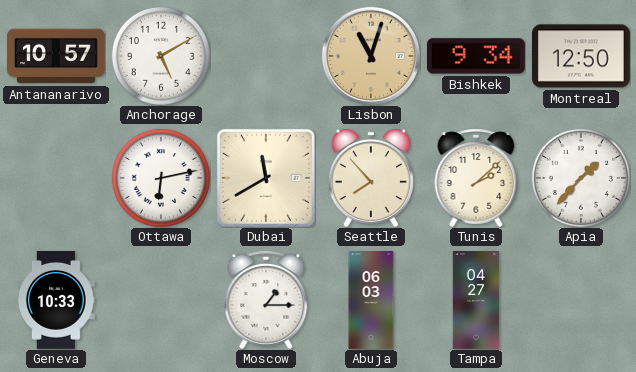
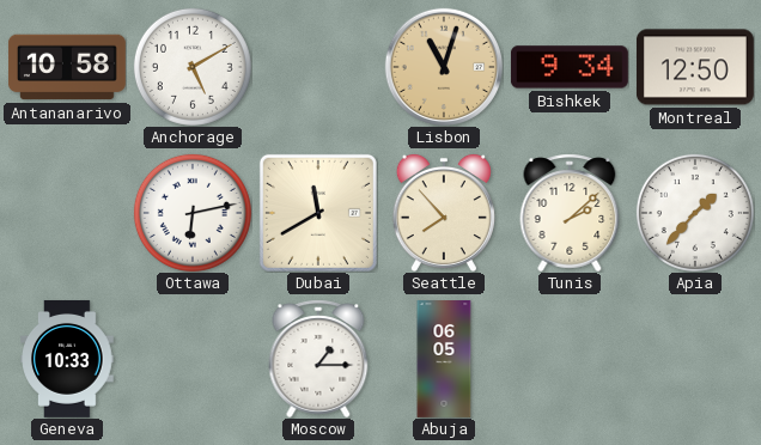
Antananarivo: 10:57 -> 10:58 (67, 67)
Abuja: 06:03 -> 06:05 (444, 360)
Tampa: 04:27 -> none (476, 301)
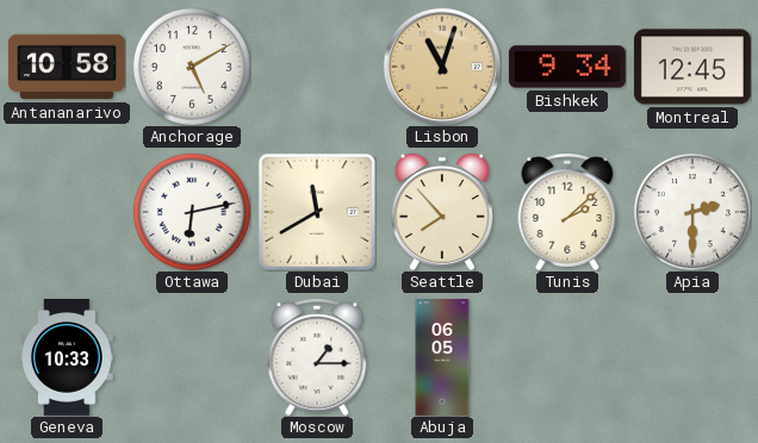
Montreal: 12:50 -> 12:45 (692, 67)
Apia: 1:37 -> 2:30 (692, 212)
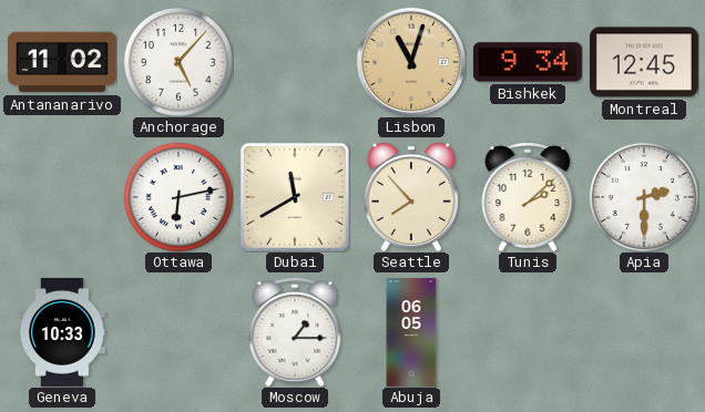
Antananarivo: 10:58 -> 11:02 (62, 62)
Anchorage: 5:10 -> 5:07 (178, 62)
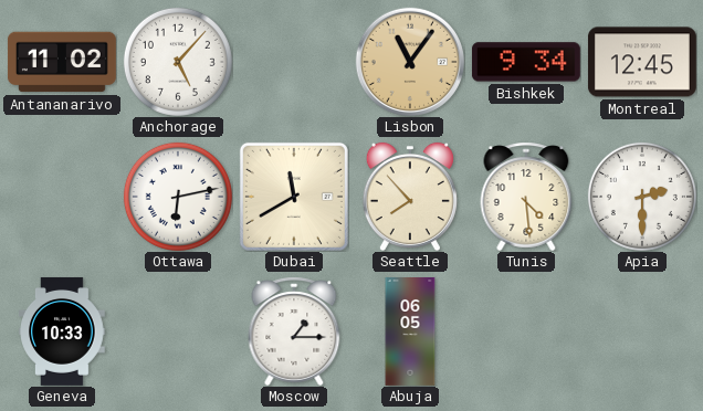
Lisbon: 11:03 -> 11:06 (410, 62)
Tunis: 2:08 -> 4:29 (526, 197)
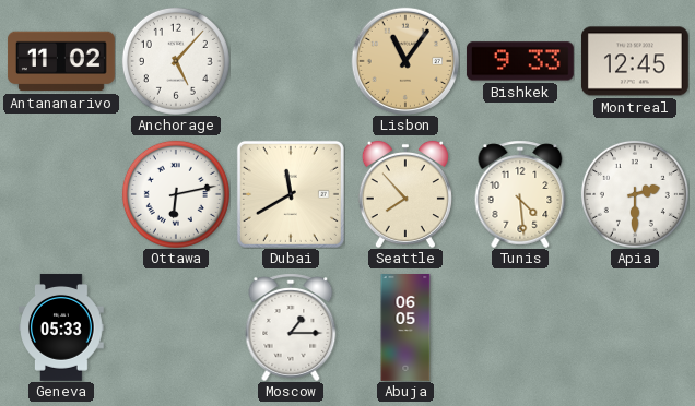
Bishkek: 9:34 -> 9:33 (520, 61)
Geneva: 10:33 -> 05:33 (61, 327)
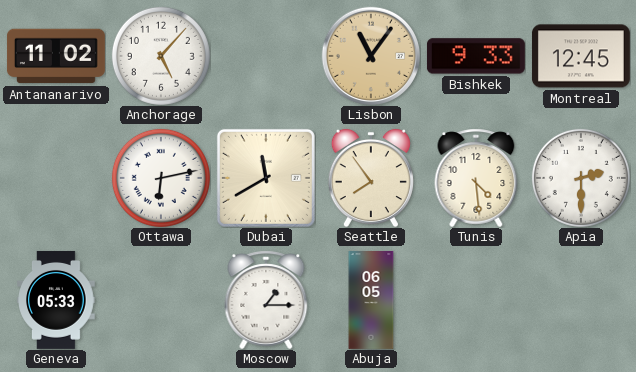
Seattle: 7:53 -> 7:54 (371, 178)
